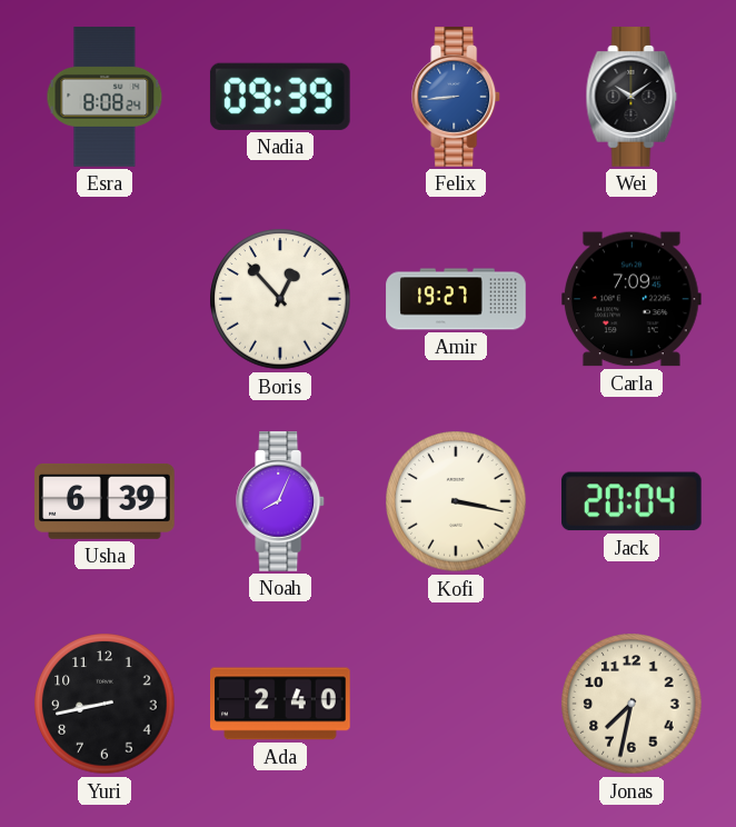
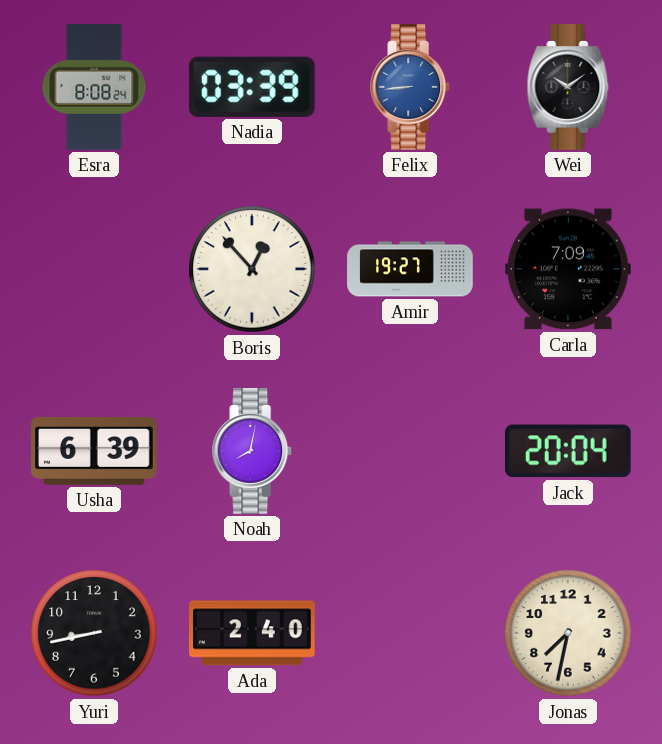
Nadia: 09:39 -> 03:39 (252, 87)
Noah: 8:04 -> 8:02 (253, 451)
Kofi: 3:17 -> none (456, 501)
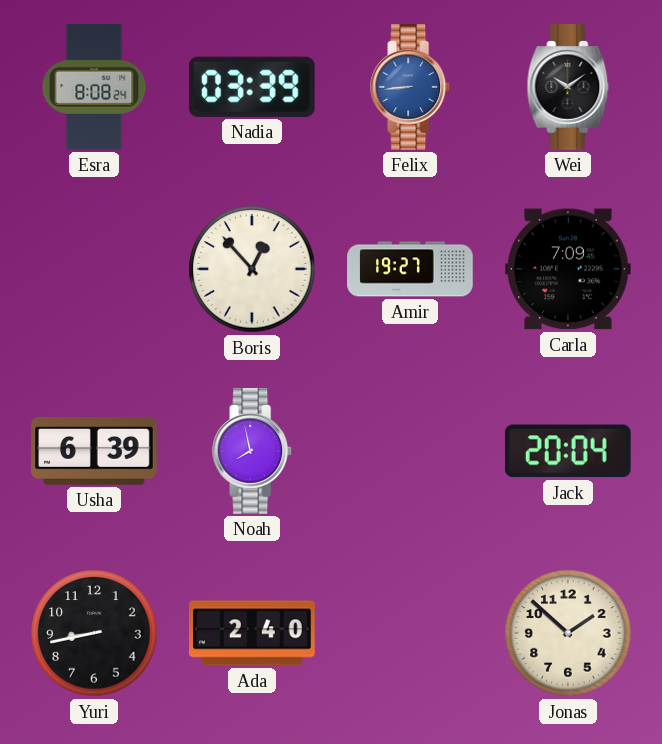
Noah: 8:02 -> 7:58 (253, 451)
Jonas: 7:32 -> 1:52 (568, 633)
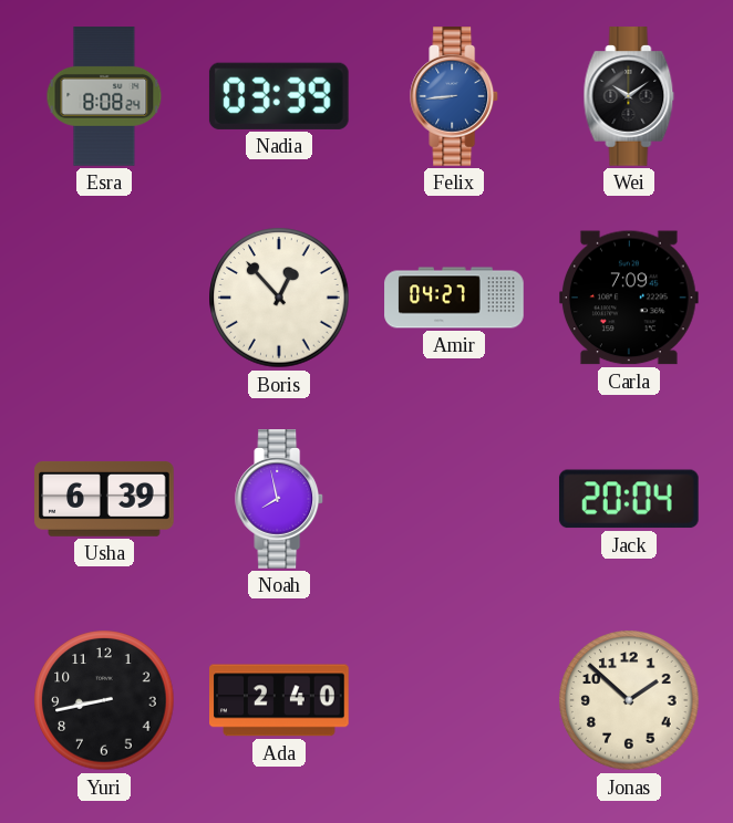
Amir: 19:27 -> 04:27 (454, 298)
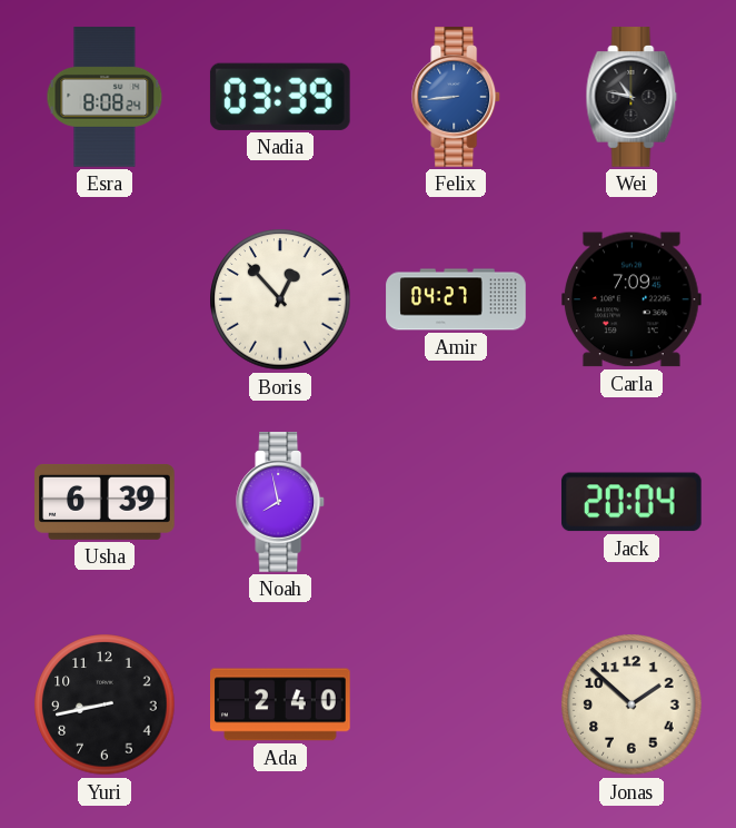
Wei: 10:09 -> 10:47 (631, 97)
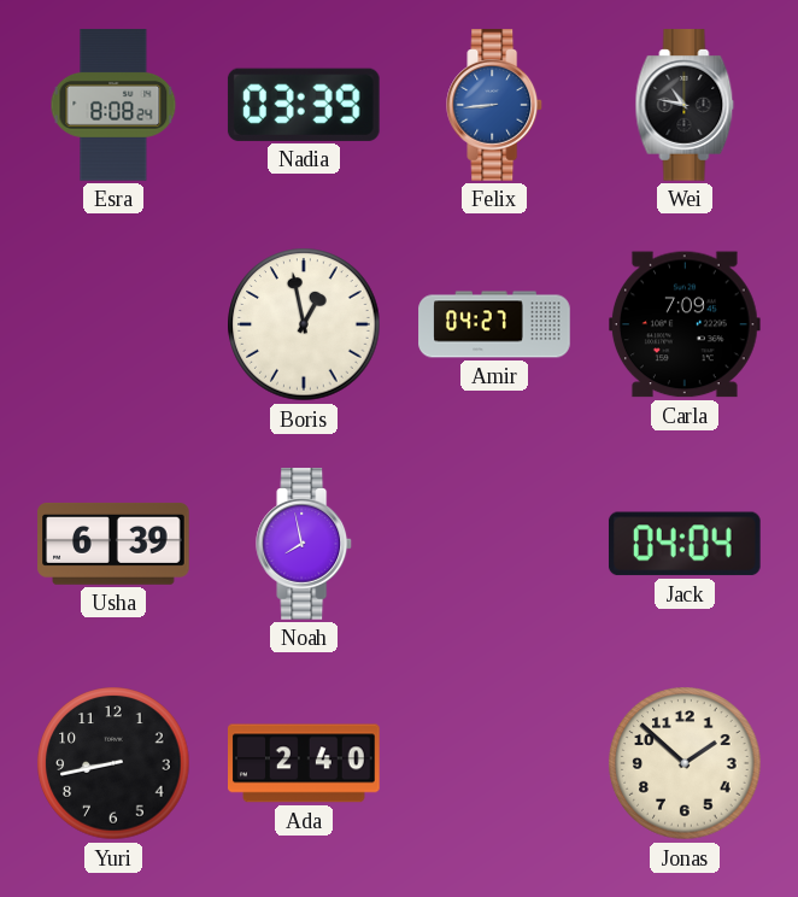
Boris: 12:53 -> 12:58 (304, 324)
Jack: 20:04 -> 04:04 (685, 544)
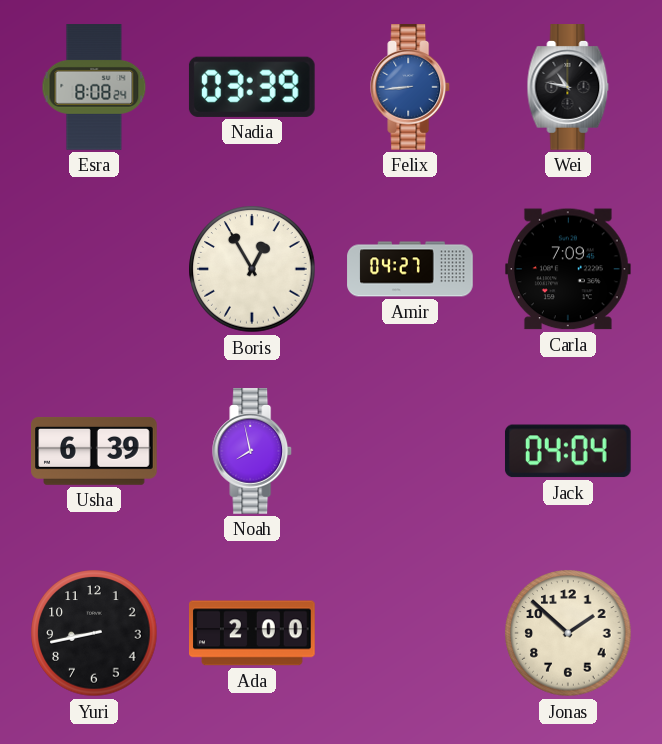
Boris: 12:58 -> 12:55 (252, 269)
Ada: 2:40 -> 2:00 (253, 633)
